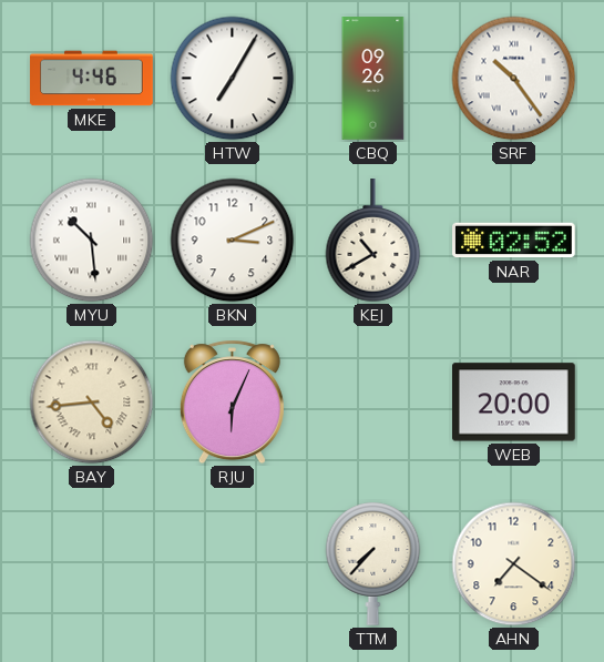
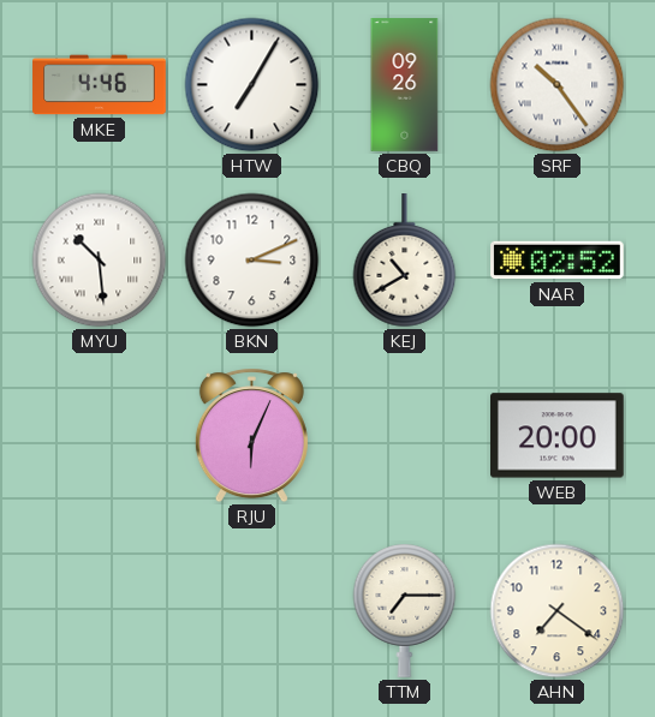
BAY: 4:44 -> none (92, 403)
TTM: 7:37 -> 7:15 (405, 610)
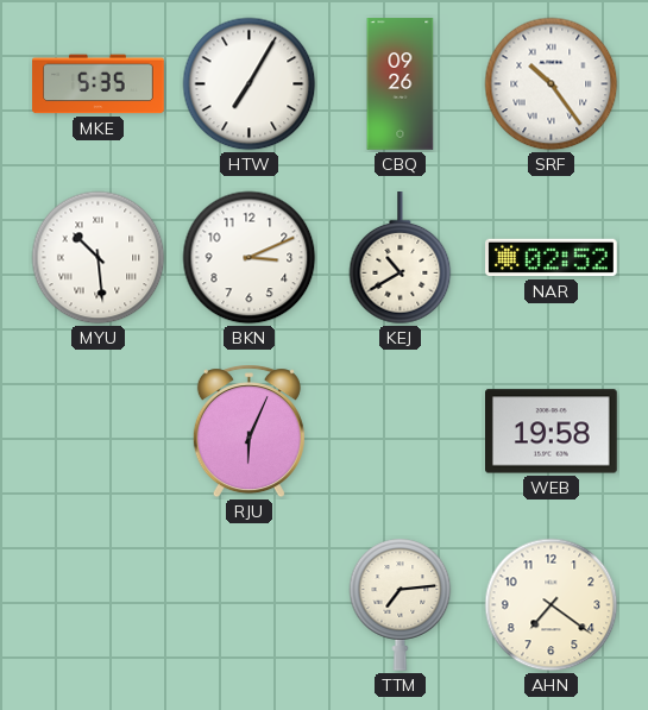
MKE: 4:46 -> 5:35 (99, 84)
WEB: 20:00 -> 19:58 (552, 432)
TTM: 7:15 -> 7:14 (401, 604)
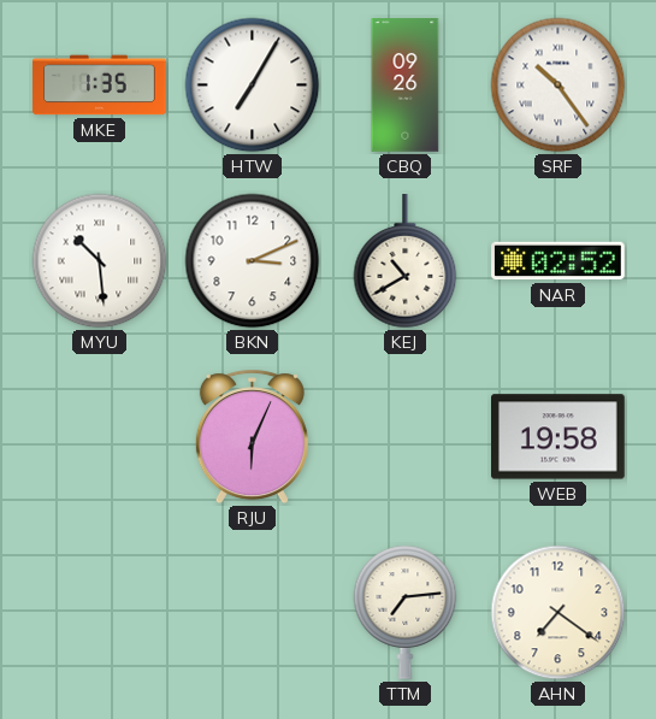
MKE: 5:35 -> 1:35 (100, 86)
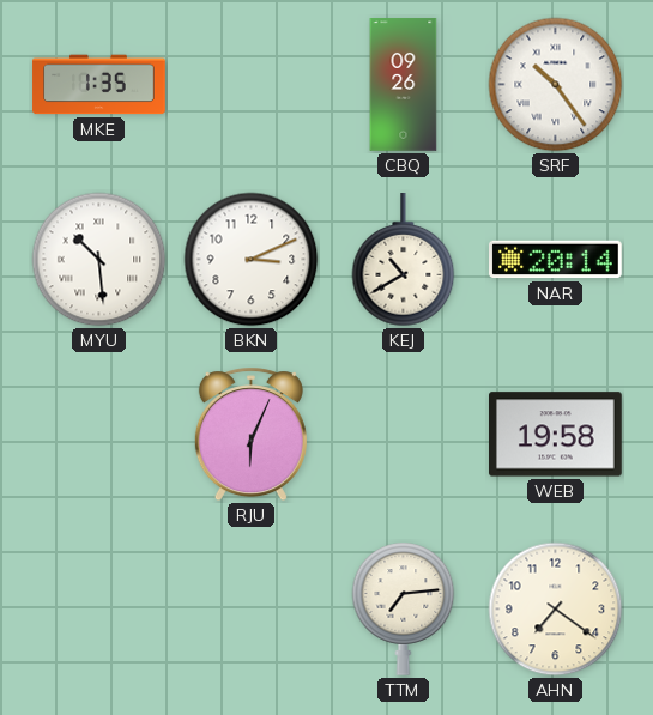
HTW: 7:05 -> none (253, 86)
NAR: 02:52 -> 20:14 (556, 260)
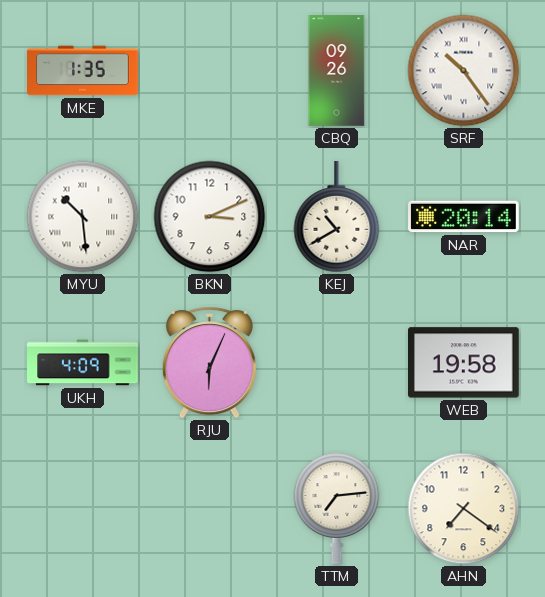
UKH: none -> 4:09 (83, 363)
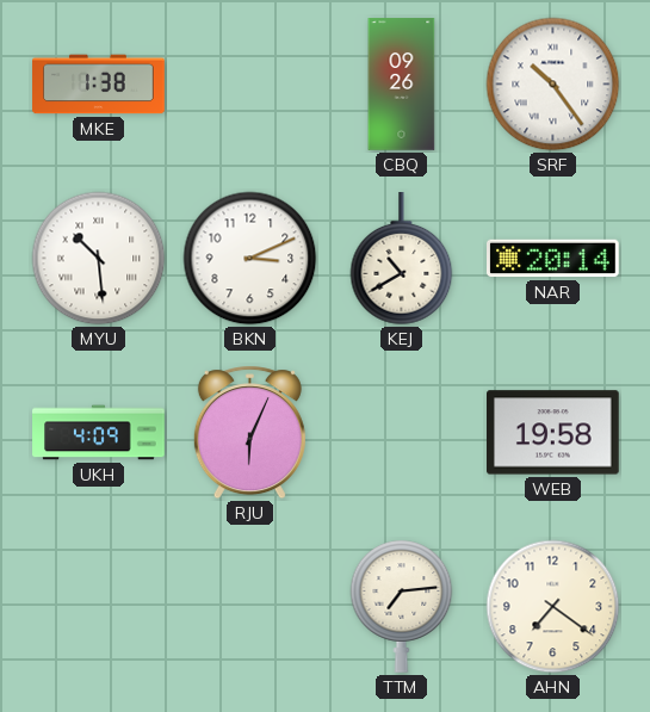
MKE: 1:35 -> 1:38 (99, 85)
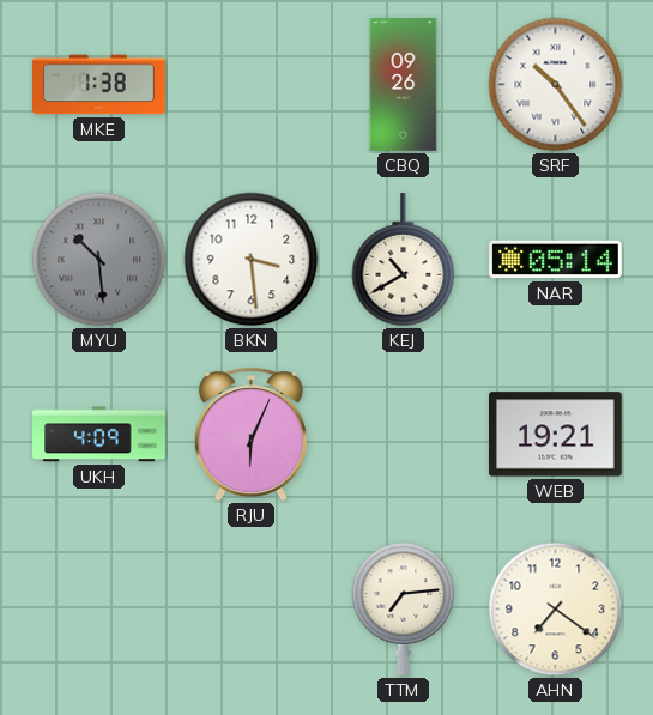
MYU dial: white -> grey (99, 260)
BKN: 3:11 -> 3:29 (252, 260)
NAR: 20:14 -> 05:14 (556, 260)
WEB: 19:58 -> 19:21 (556, 435)
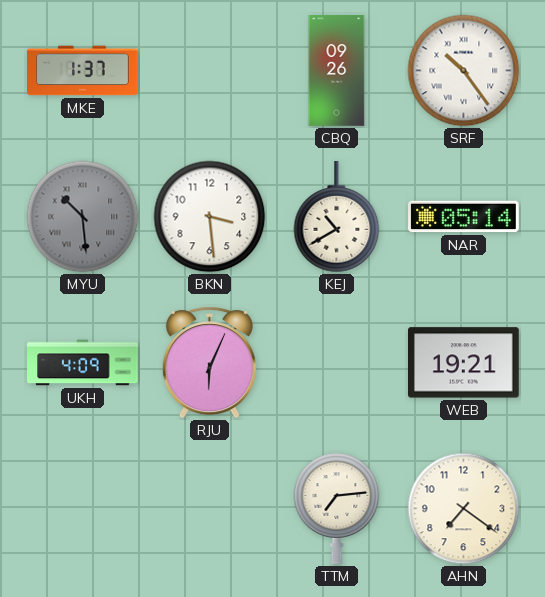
MKE: 1:38 -> 1:37 (83, 71)
